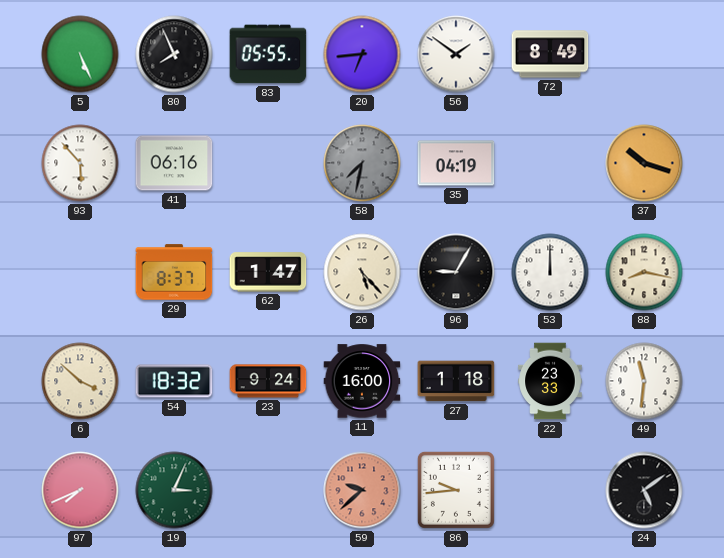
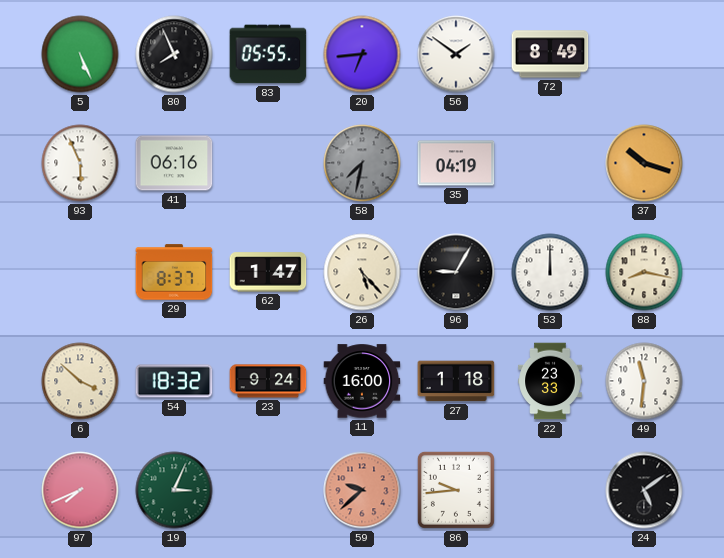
93: 5:53 -> 5:56 (80, 163)
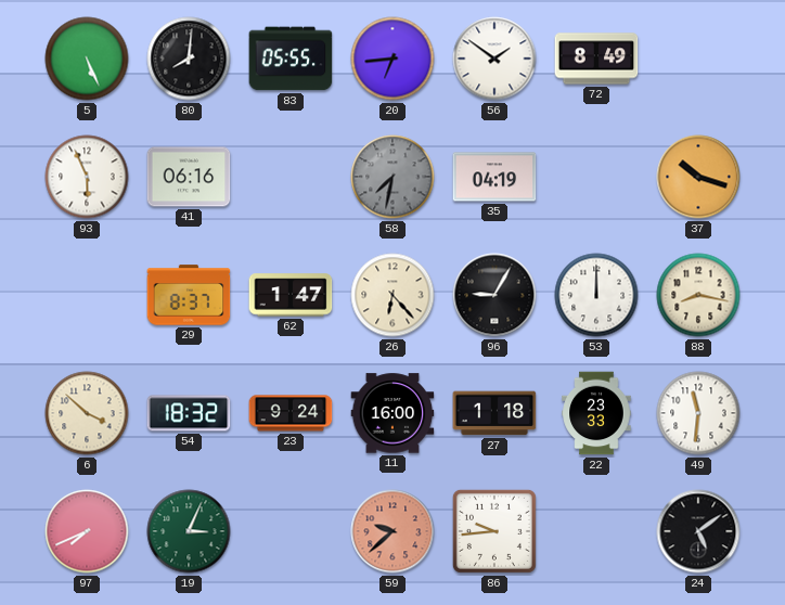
80: 7:56 -> 8:01 (189, 59)
26: 5:23 -> 6:23 (392, 295)
